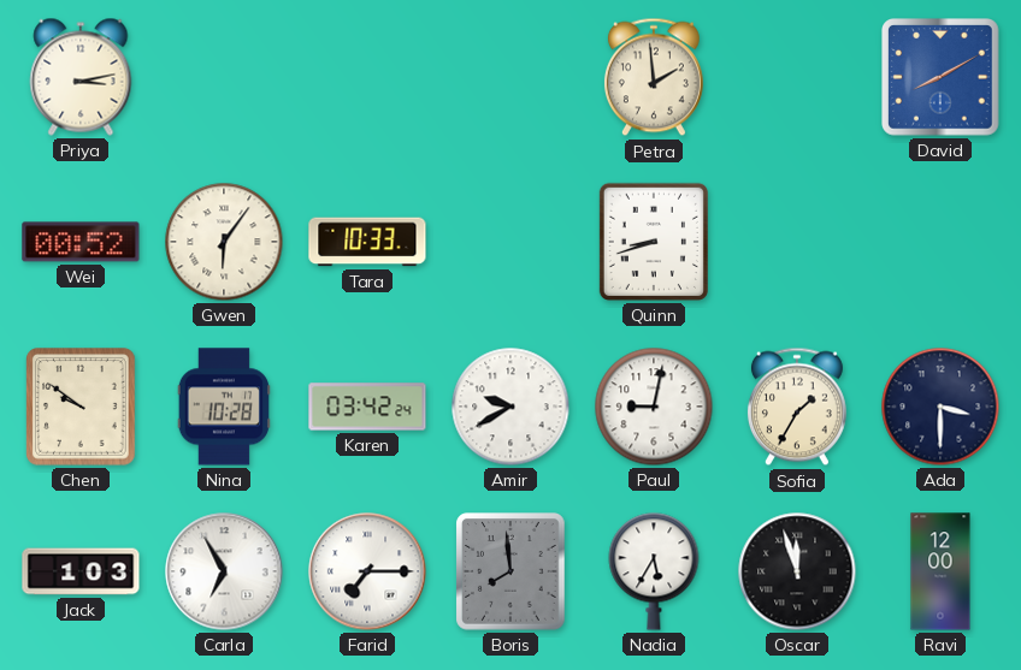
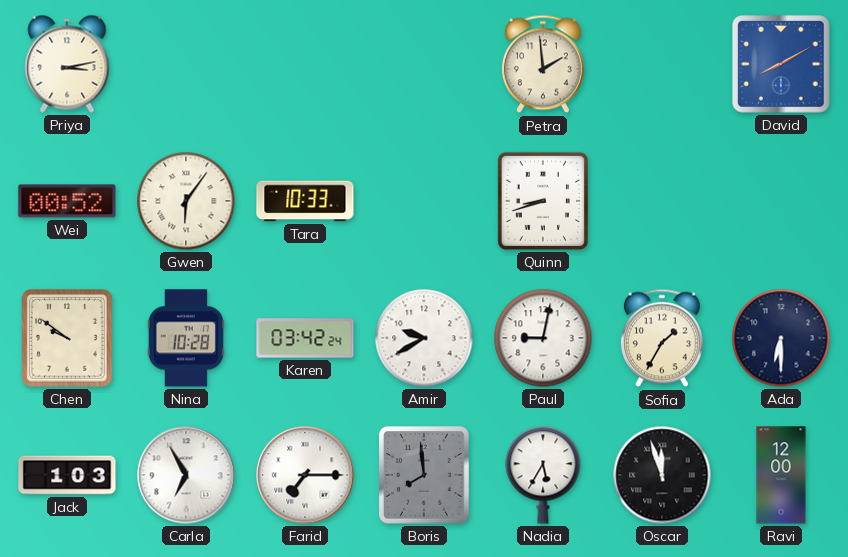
Ada: 3:30 -> 6:30 (781, 338)
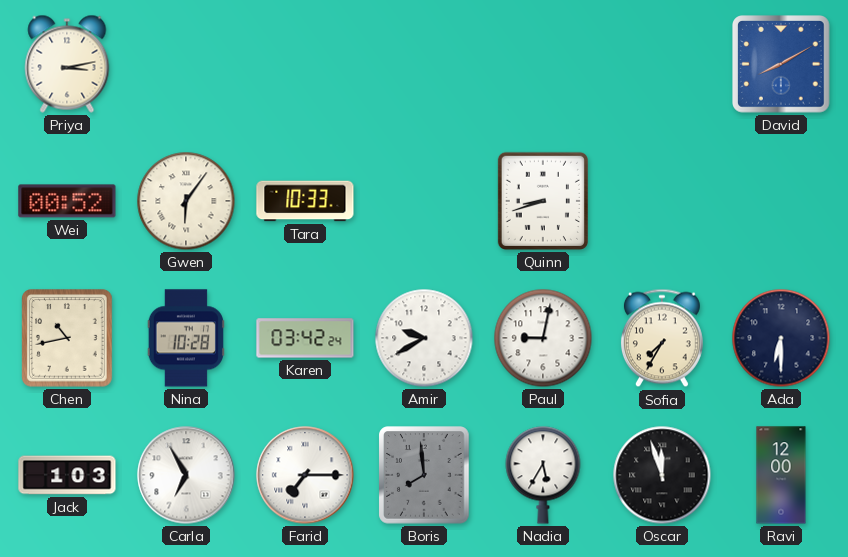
Petra: 1:59 -> none (543, 64)
Chen: 9:51 -> 10:43 (67, 338)
Sofia: 1:35 -> 7:35 (662, 338)
